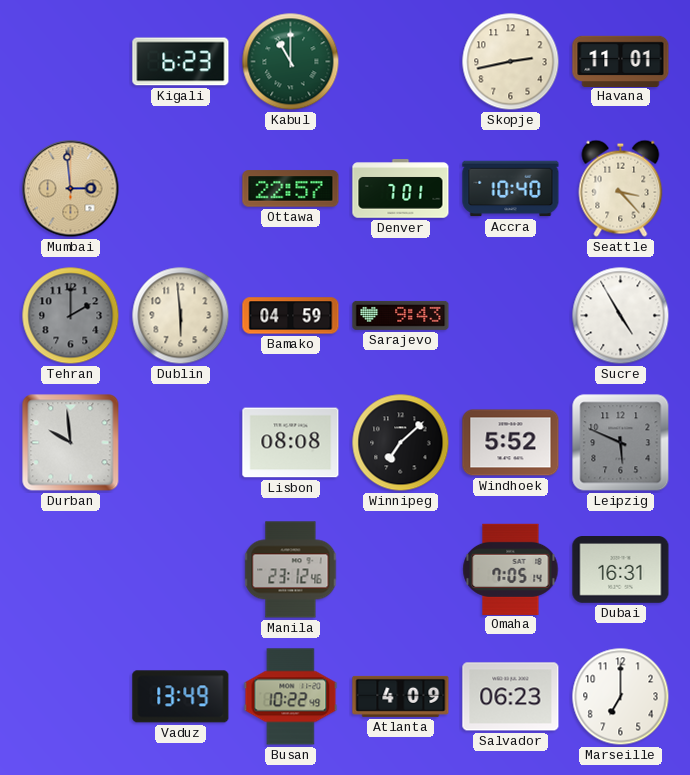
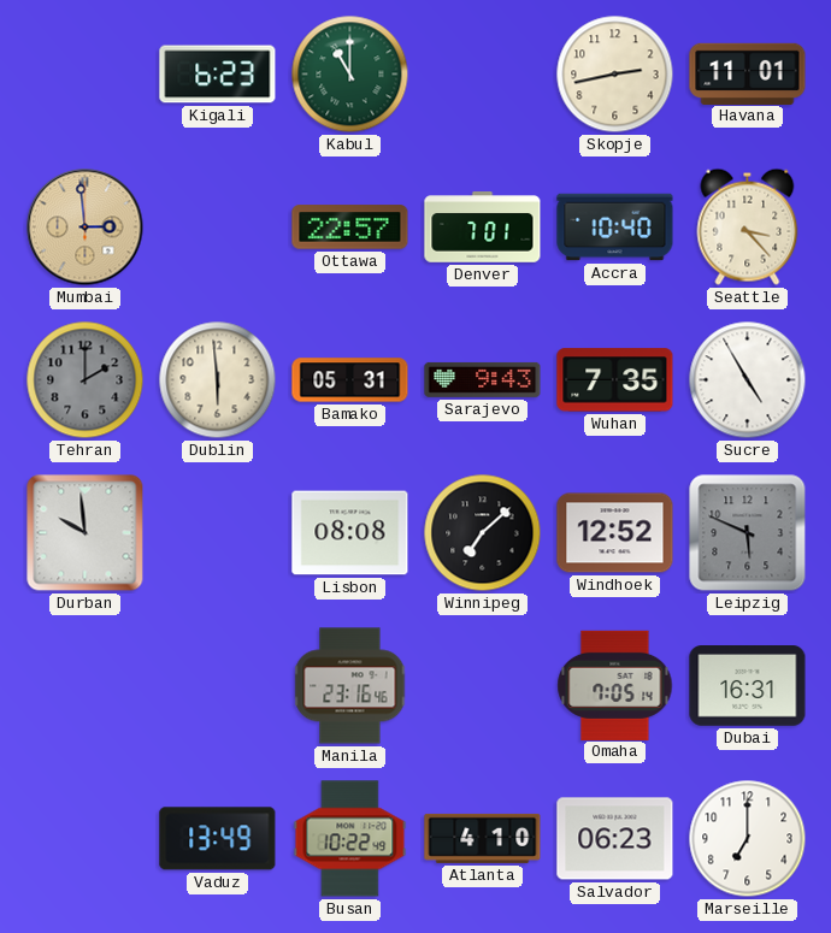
Bamako: 04:59 -> 05:31 (350, 380)
Wuhan: none -> 7:35 (615, 380)
Windhoek: 5:52 -> 12:52 (615, 533)
Manila: 23:12 -> 23:16 (350, 686)
Atlanta: 4:09 -> 4:10 (483, 838)
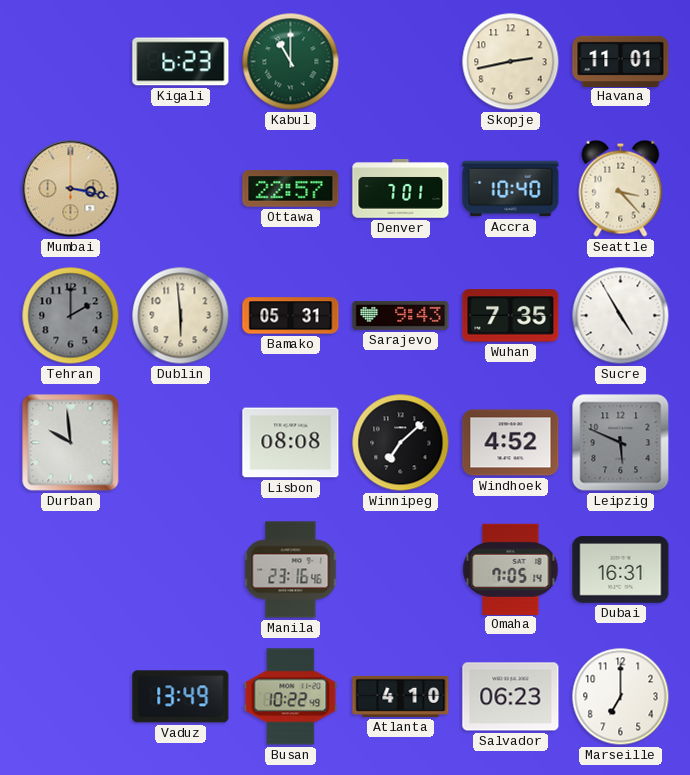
Mumbai: 2:59 -> 3:17 (71, 189)
Windhoek: 12:52 -> 4:52 (511, 443)
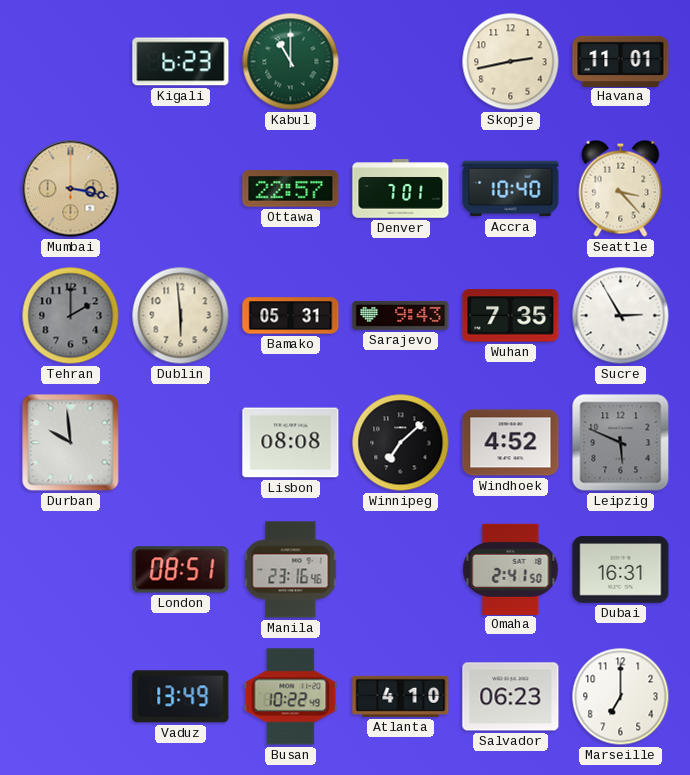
Sucre: 4:55 -> 2:55 (621, 316)
London: none -> 08:51 (181, 570)
Omaha: 7:05 -> 2:41 (511, 569)
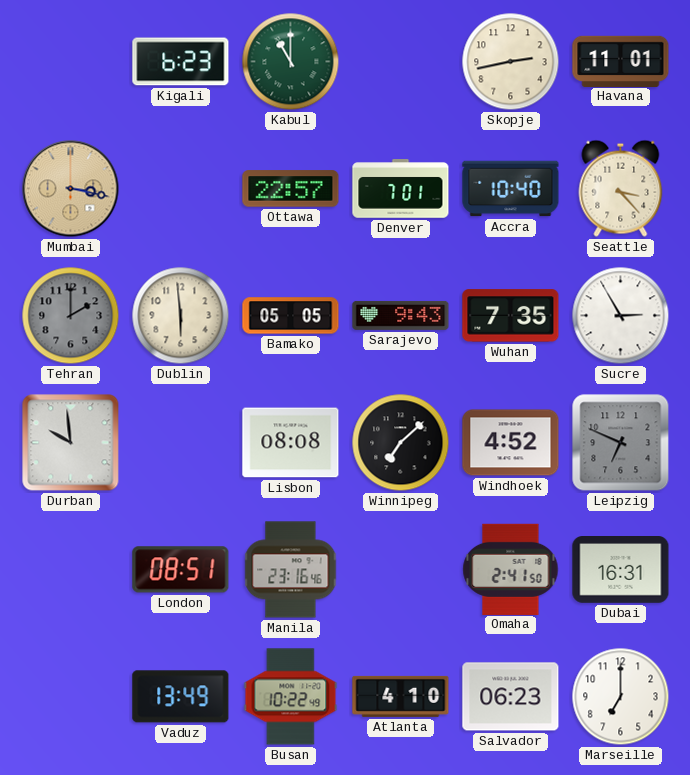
Bamako: 05:31 -> 05:05 (291, 316)
Leipzig: 5:49 -> 6:49 (621, 443)
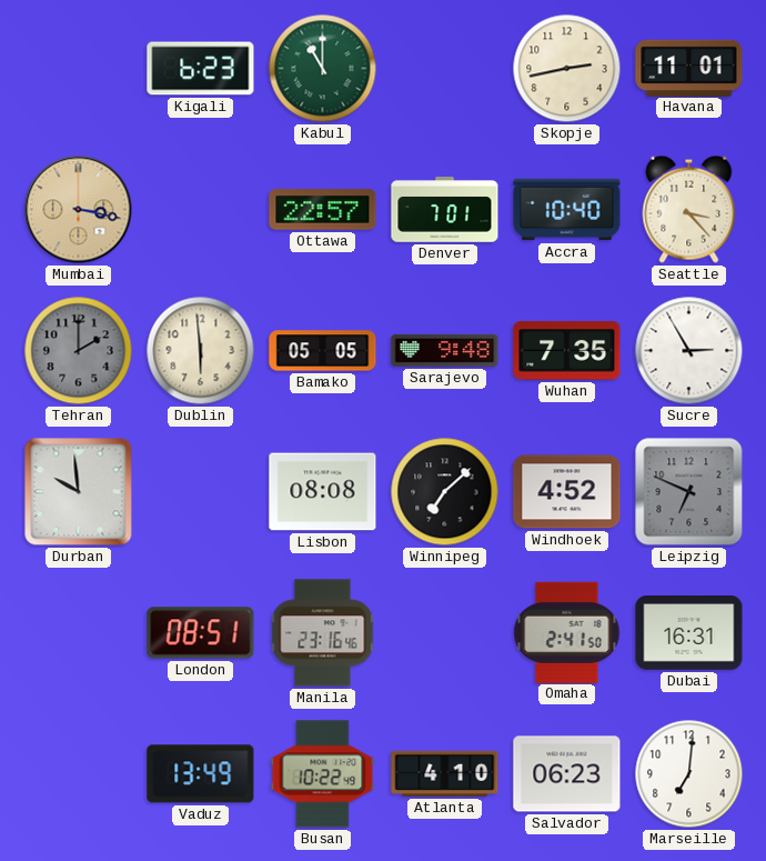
Sarajevo: 9:43 -> 9:48 (445, 350)
Marseille: 7:00 -> 7:01 (689, 774)
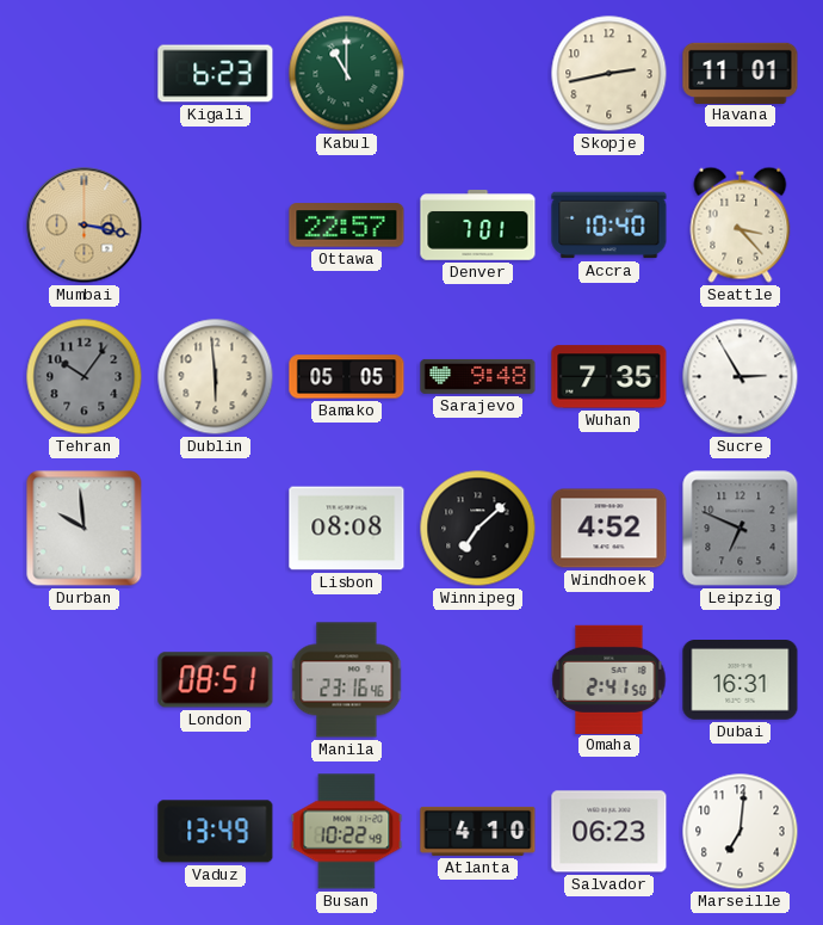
Tehran: 2:00 -> 10:06 (85, 377)
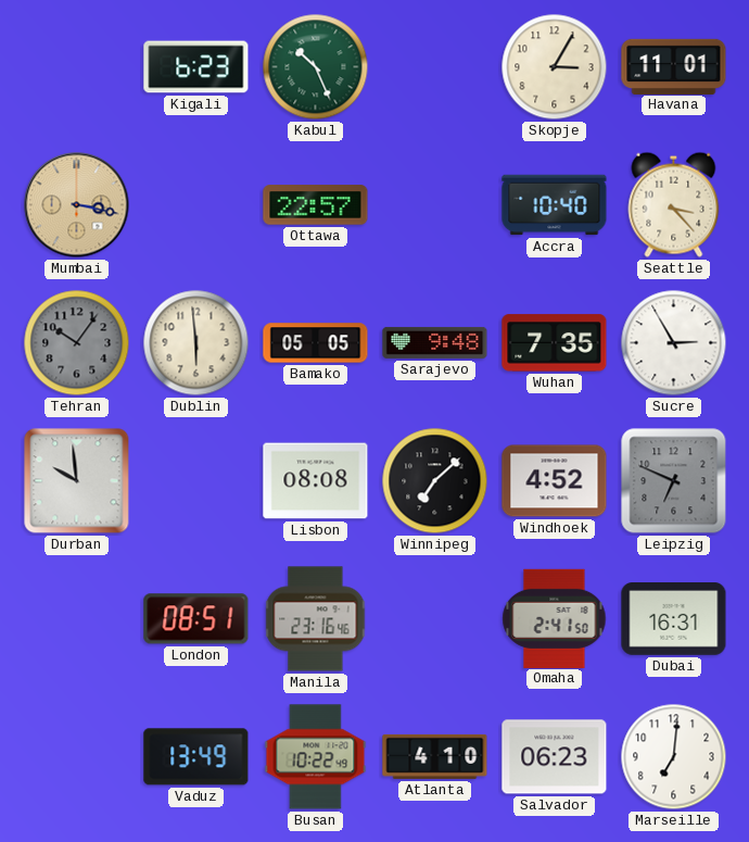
Kabul: 11:00 -> 10:26 (316, 67)
Skopje: 2:43 -> 3:05 (555, 67)
Denver: 7:01 -> none (478, 226)
